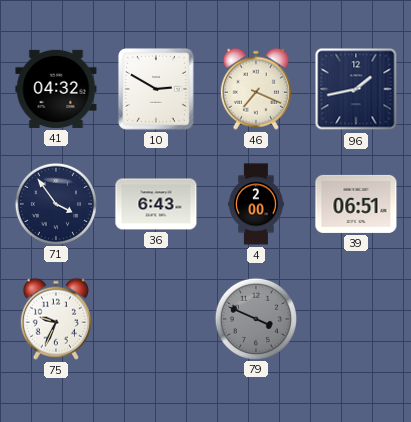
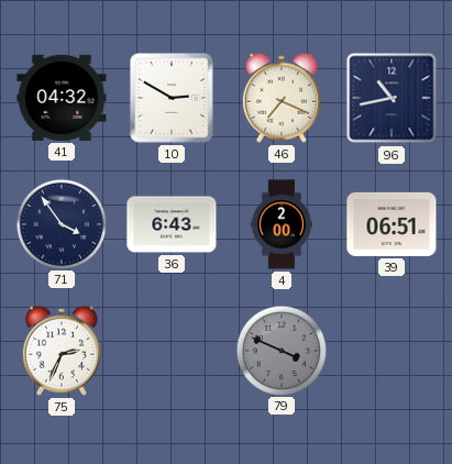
96: 1:43 -> 10:43 (392, 98)
75: 9:34 -> 2:34 (62, 351)
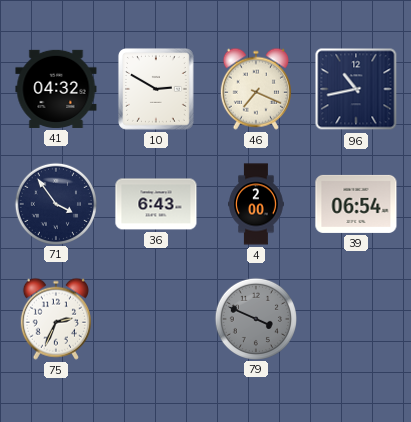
39: 06:51 -> 06:54 (356, 204)
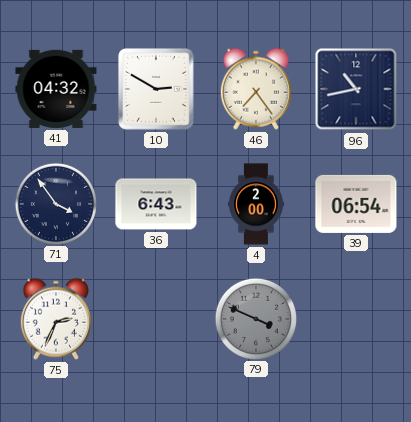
46: 7:19 -> 7:24 (256, 89)
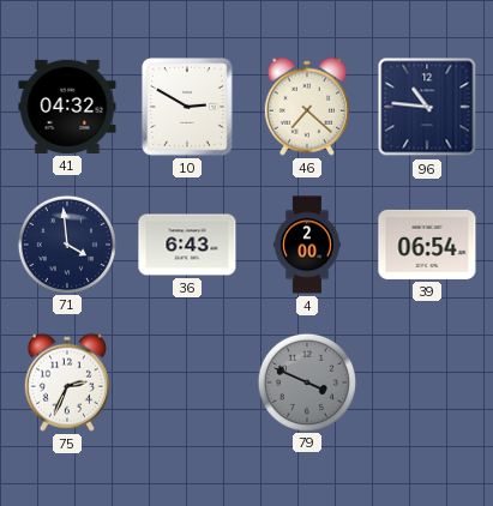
46: 7:24 -> 7:22 (307, 107)
96: 10:43 -> 10:46 (427, 107)
71: 3:54 -> 3:59 (66, 243)
